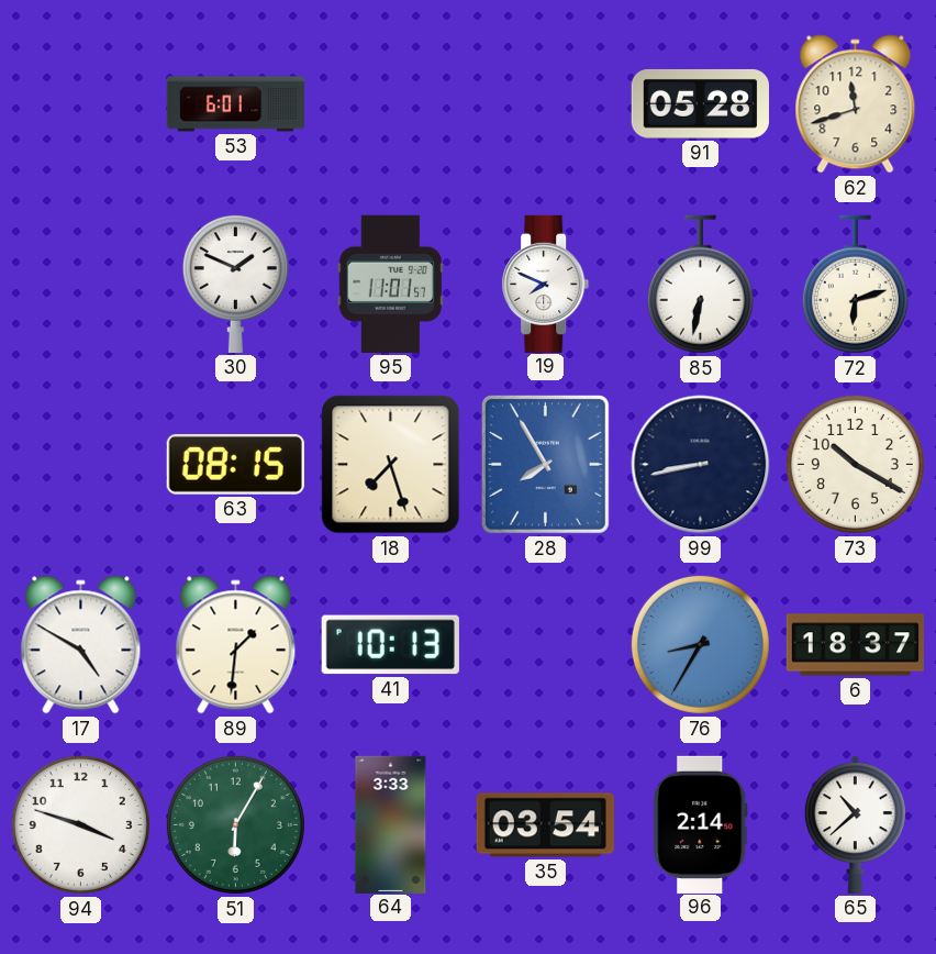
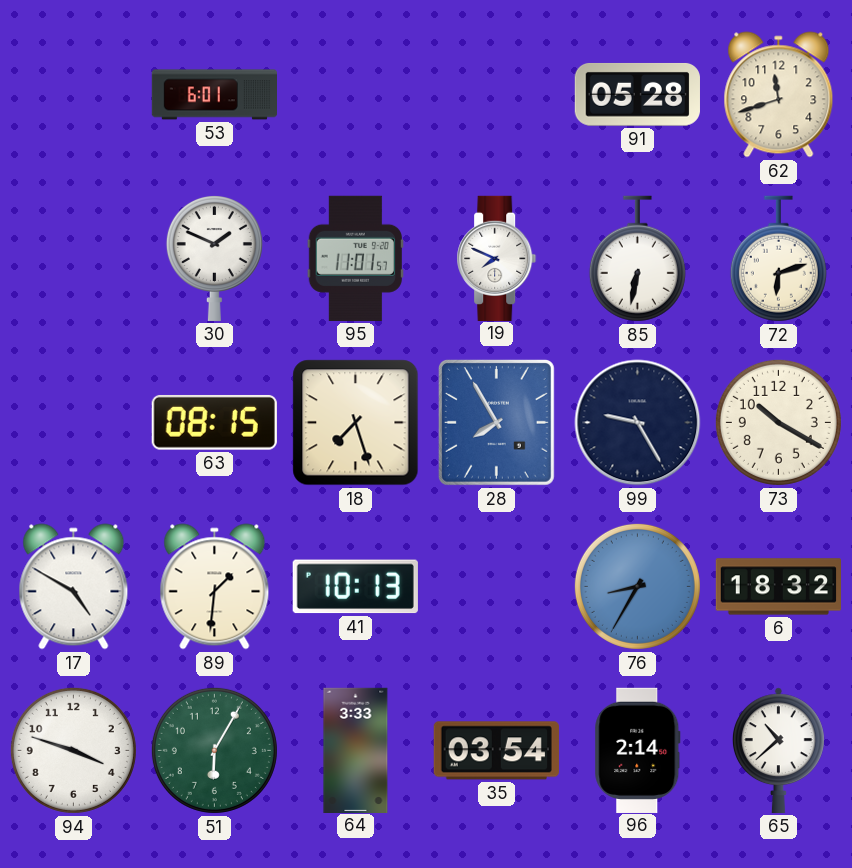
99: 8:43 -> 9:25 (638, 423)
6: 18:37 -> 18:32 (778, 587)
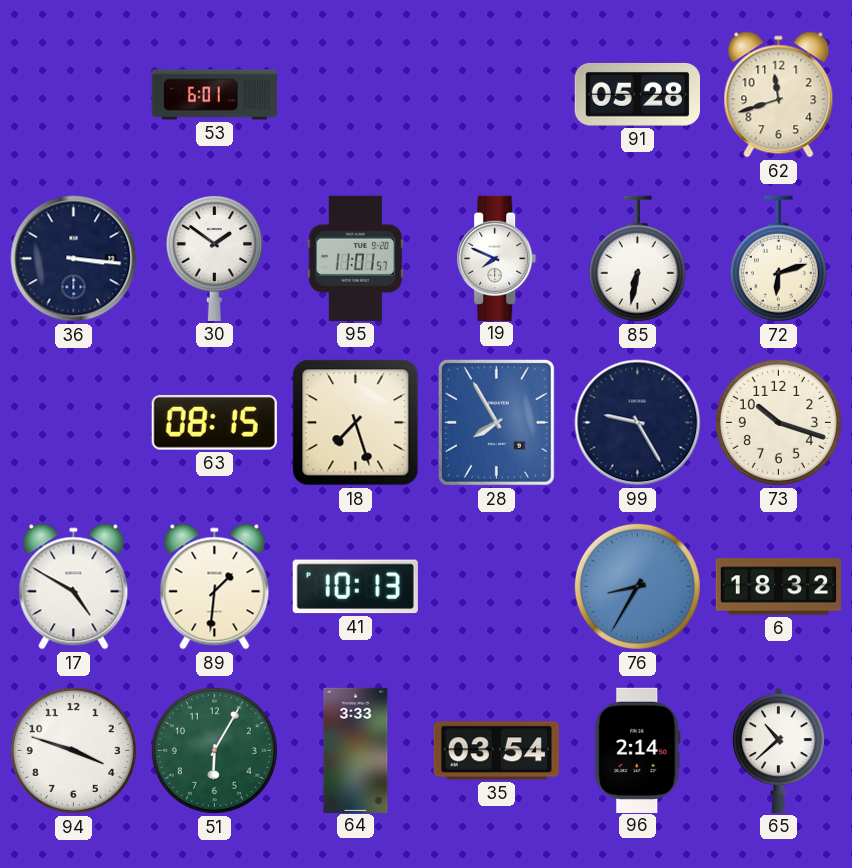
36: none -> 3:16 (74, 259)
30: 1:49 -> 1:51 (214, 258)
73: 10:20 -> 10:18 (778, 422)
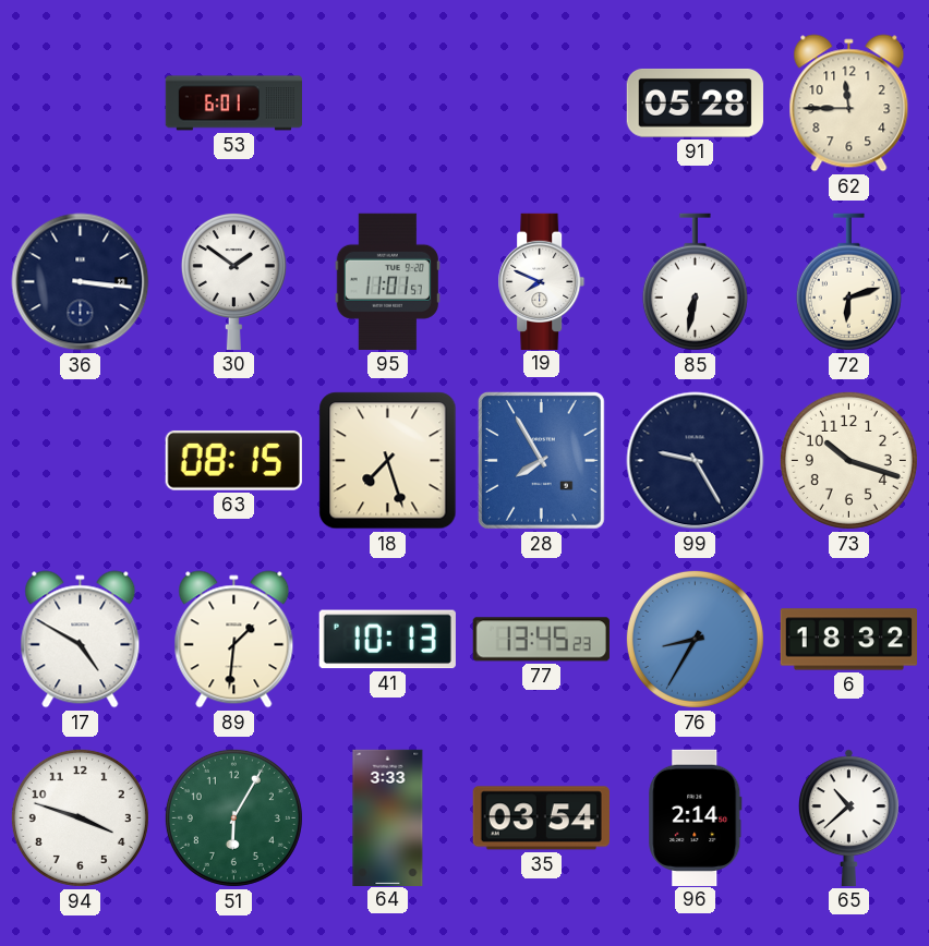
62: 11:42 -> 11:45 (849, 104)
77: none -> 13:45 (541, 640)
